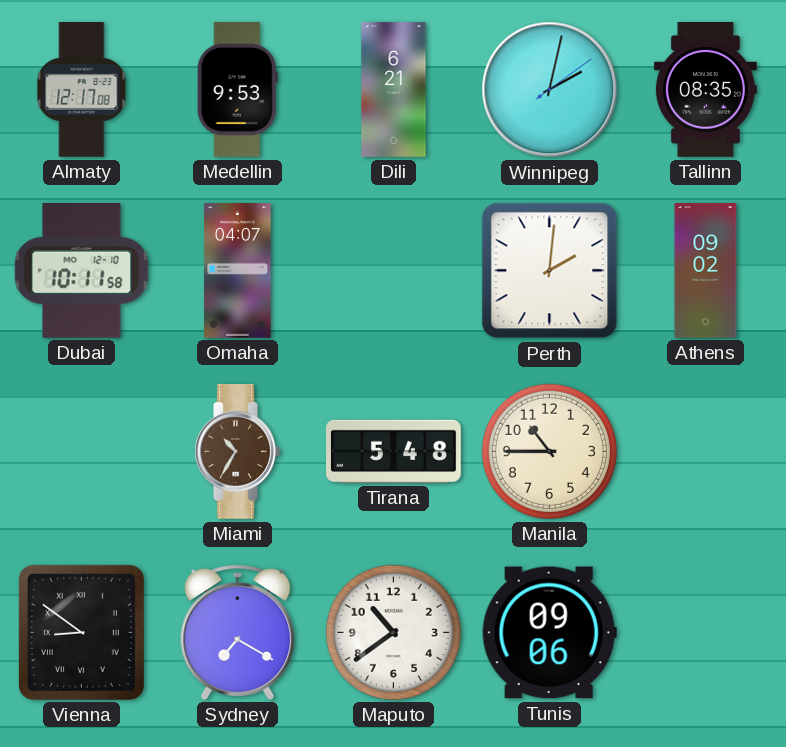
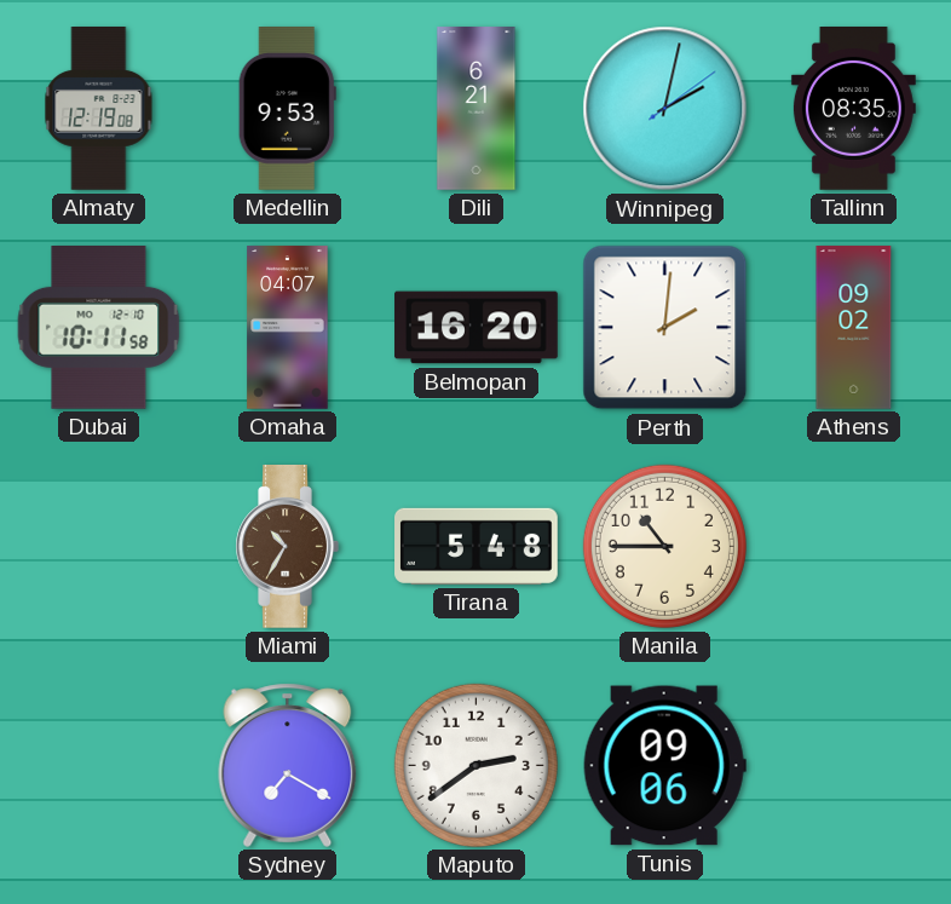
Almaty: 12:17 -> 12:19 (99, 109)
Belmopan: none -> 16:20 (477, 328)
Vienna: 8:51 -> none (81, 632)
Maputo: 10:39 -> 2:39 (475, 765)
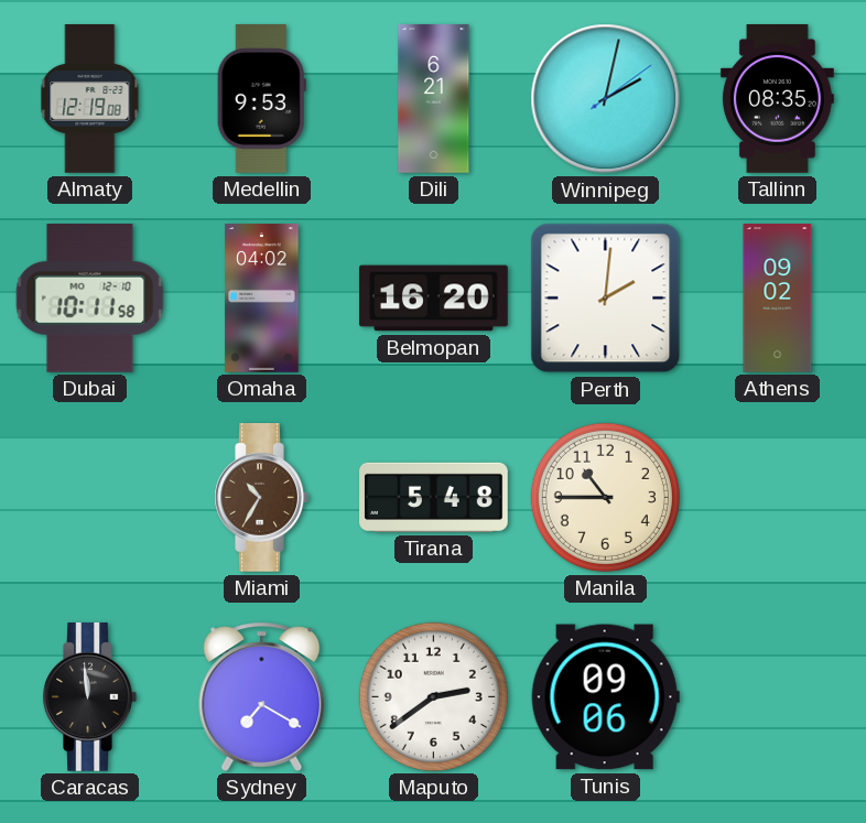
Omaha: 04:07 -> 04:02 (262, 299)
Caracas: none -> 11:59 (89, 697)
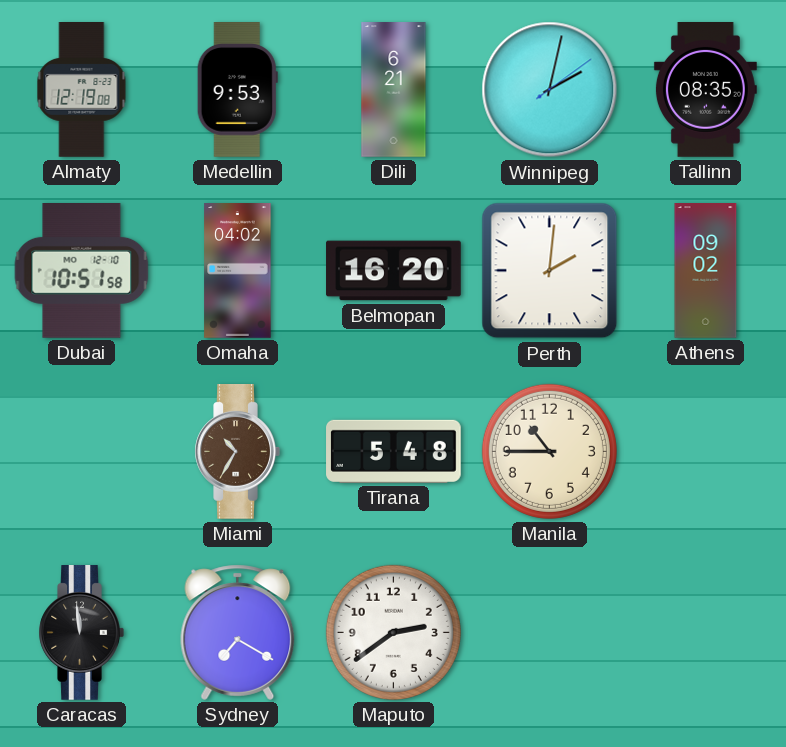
Dubai: 10:11 -> 10:51 (82, 271)
Tunis: 09:06 -> none (605, 697)
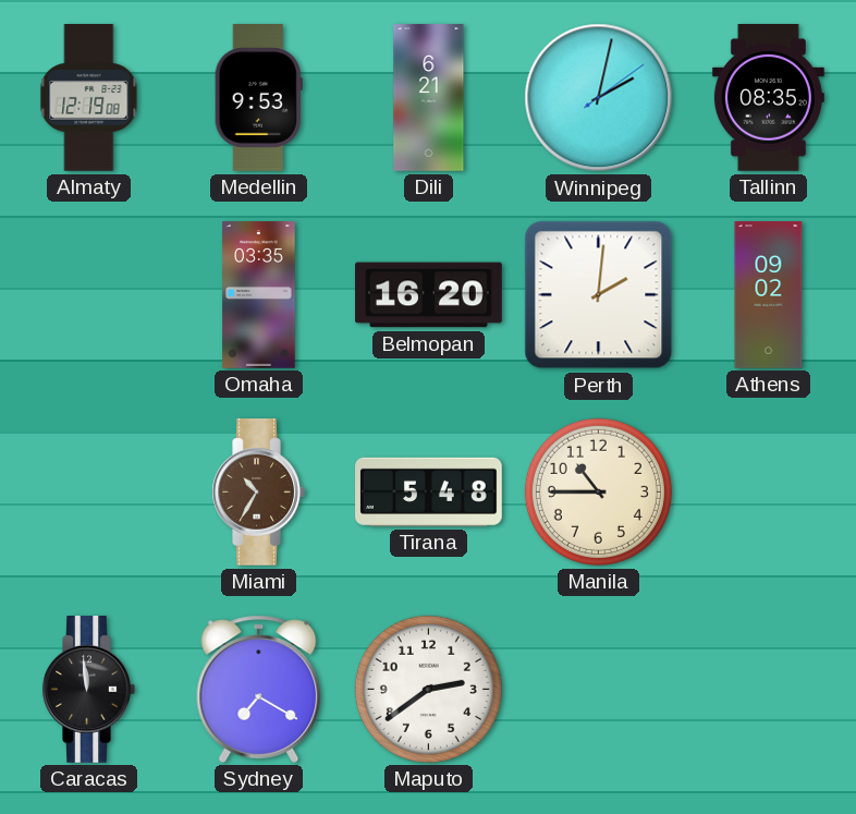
Dubai: 10:51 -> none (82, 271)
Omaha: 04:02 -> 03:35 (259, 295)
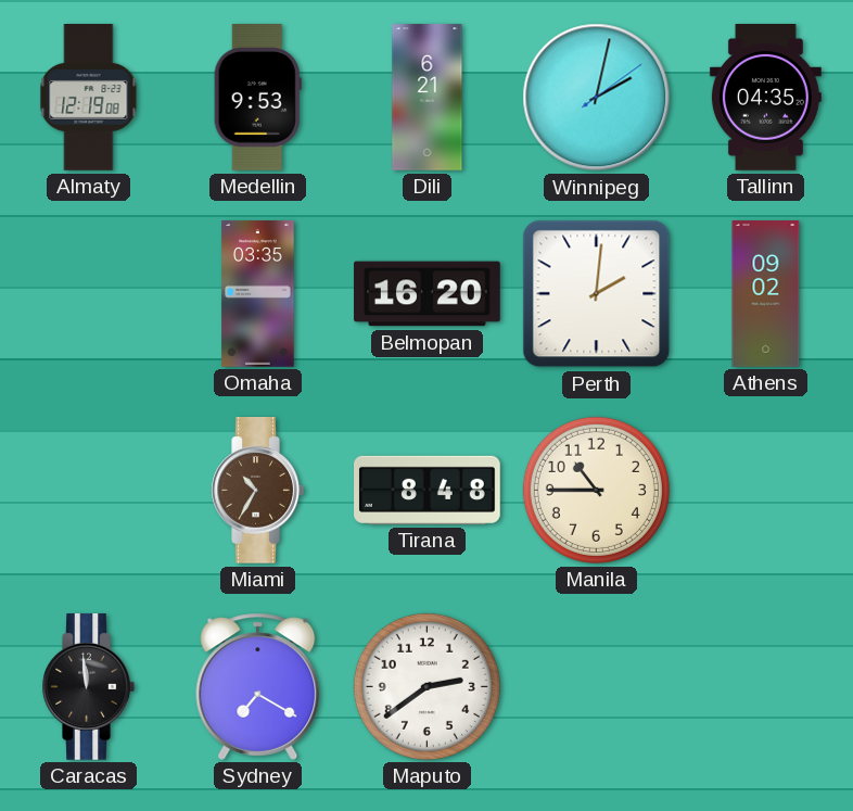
Tallinn: 08:35 -> 04:35 (765, 98)
Tirana: 5:48 -> 8:48 (428, 490)
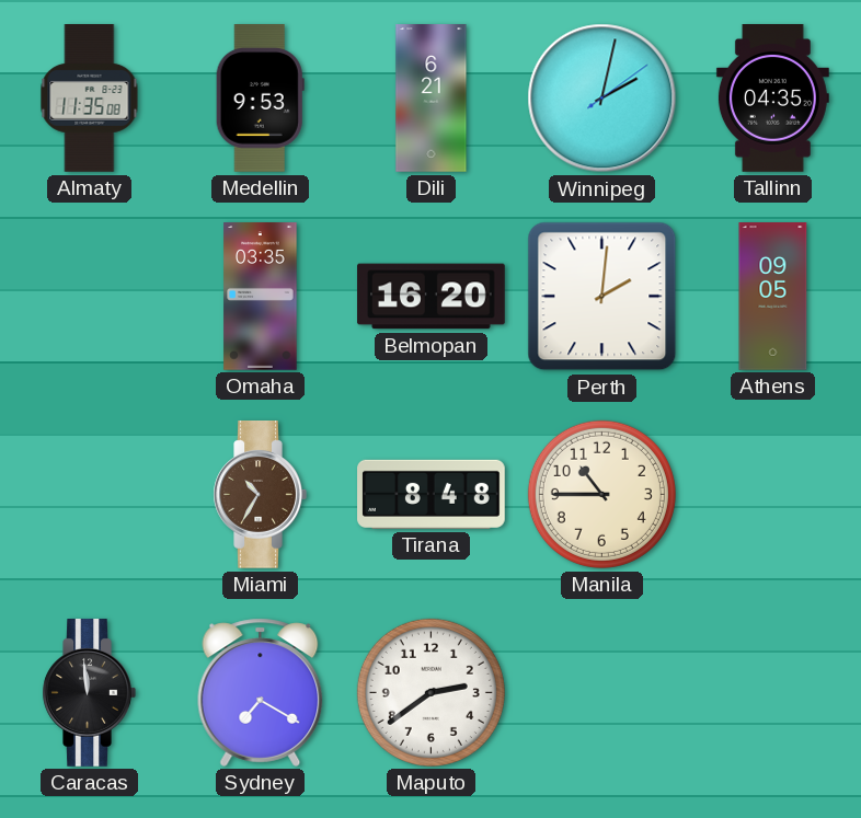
Almaty: 12:19 -> 11:35 (90, 99)
Athens: 09:02 -> 09:05 (773, 297)
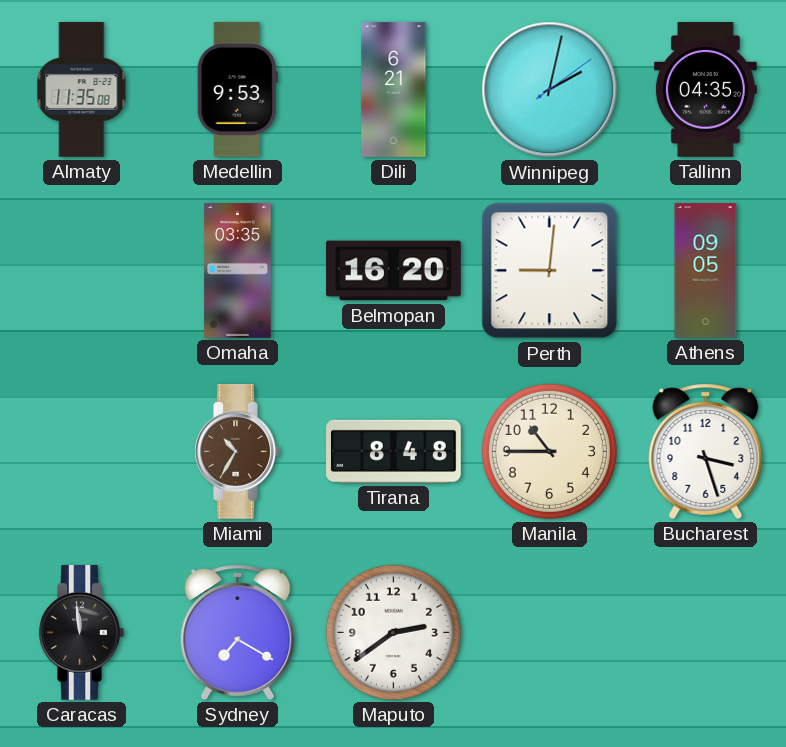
Perth: 2:01 -> 9:01 (550, 271)
Bucharest: none -> 3:27 (706, 451)
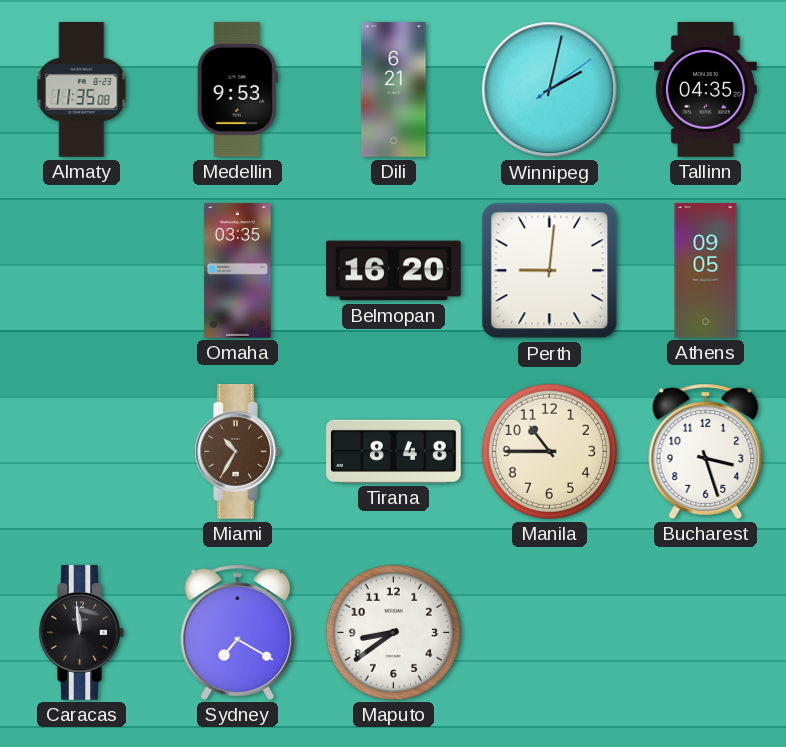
Maputo: 2:39 -> 8:39 (393, 632)
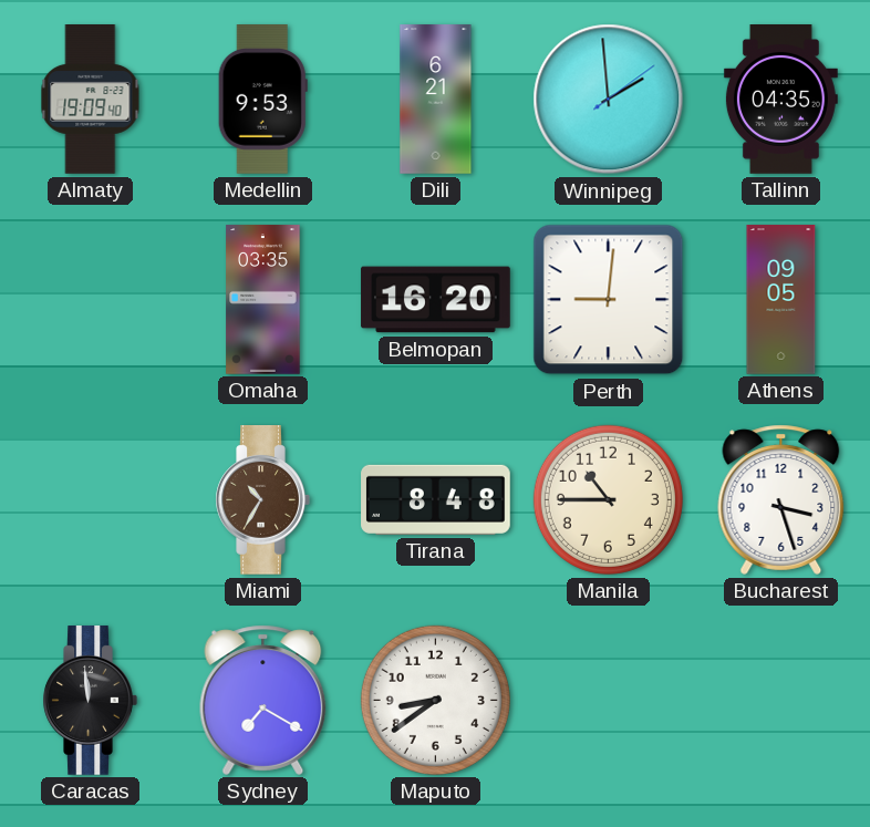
Almaty: 11:35 -> 19:09 (91, 100)
Winnipeg: 2:02 -> 1:59 (609, 100)
